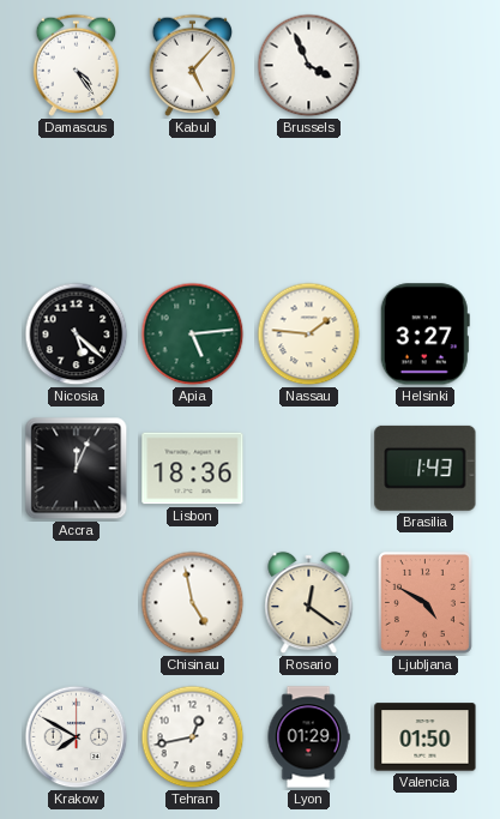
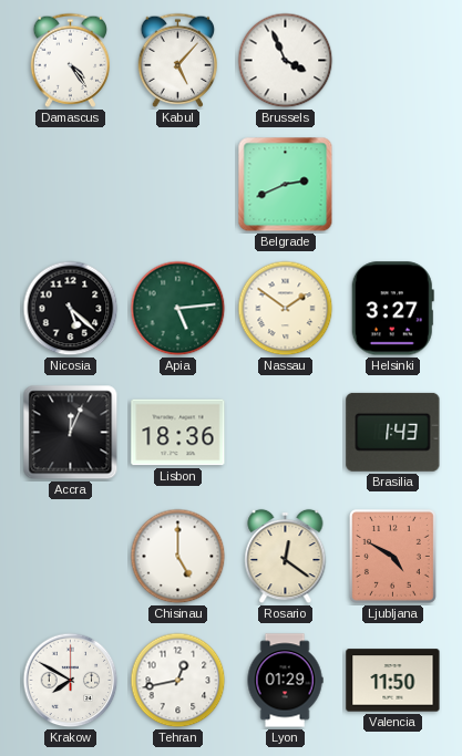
Belgrade: none -> 2:41 (286, 185)
Nassau: 1:46 -> 1:51 (286, 309)
Chisinau: 4:58 -> 5:00 (178, 557)
Valencia: 01:50 -> 11:50 (393, 681)
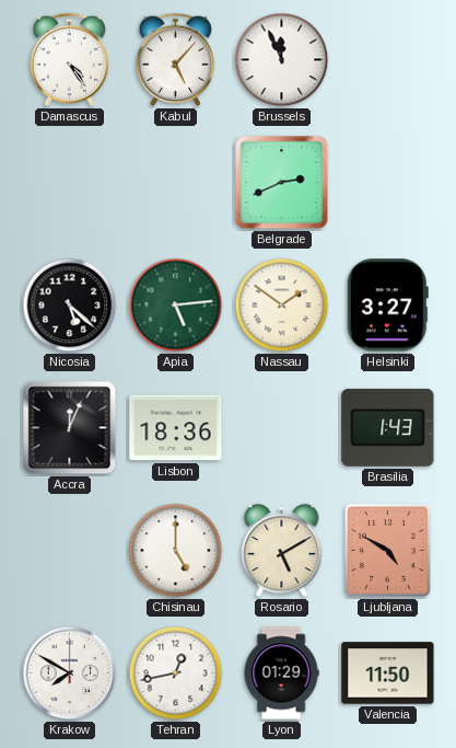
Brussels: 3:56 -> 11:56 (282, 60)
Rosario: 12:21 -> 5:10 (282, 551)
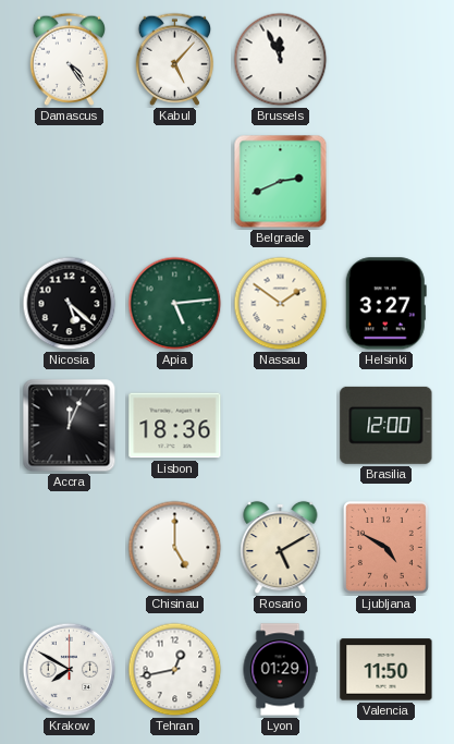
Brasilia: 1:43 -> 12:00 (386, 425)
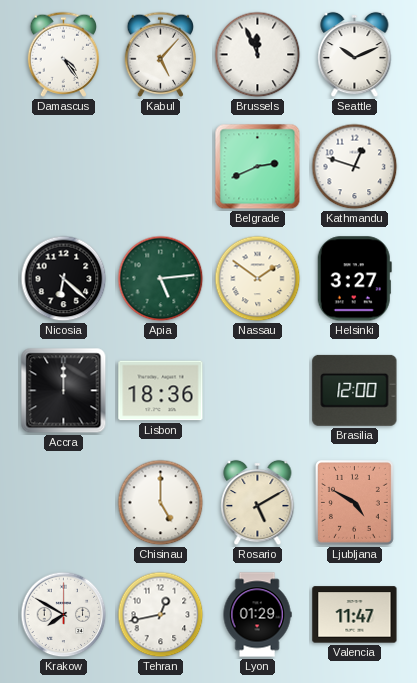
Seattle: none -> 10:11 (355, 55)
Kathmandu: none -> 12:48 (355, 167)
Nicosia: 5:22 -> 6:22 (64, 279)
Accra: 12:04 -> 12:00 (64, 391)
Valencia: 11:50 -> 11:47 (355, 615)
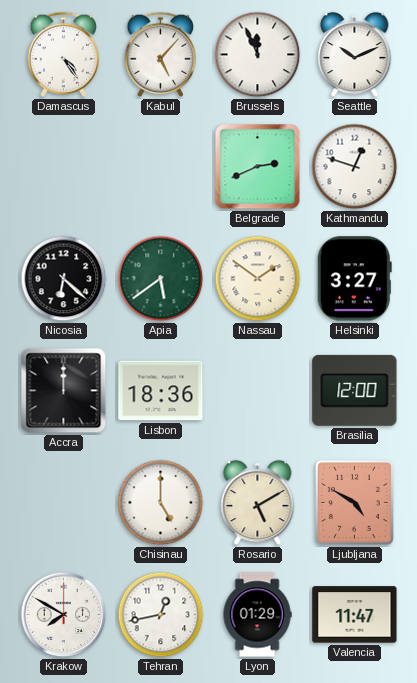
Apia: 5:14 -> 5:39 (161, 279)
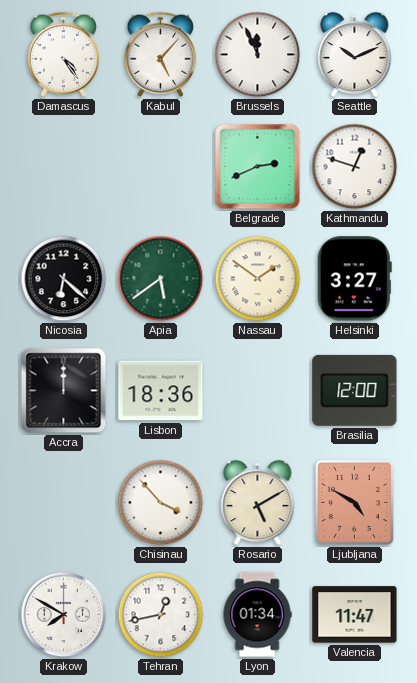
Chisinau: 5:00 -> 3:53 (161, 503)
Lyon: 01:29 -> 01:34 (257, 615)
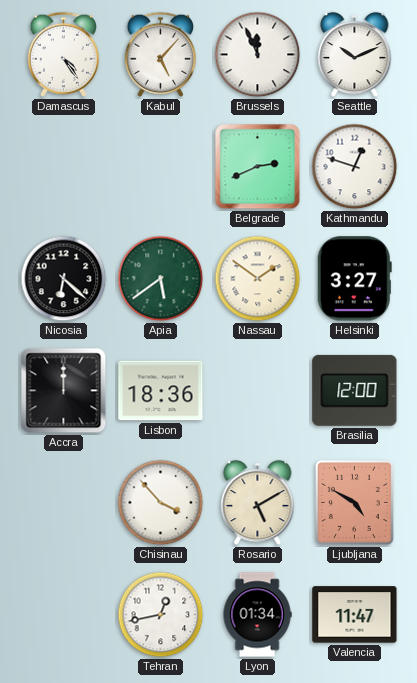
Krakow: 7:50 -> none (64, 615)
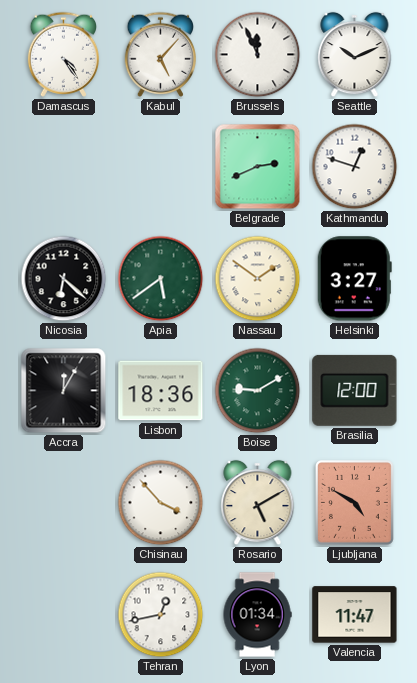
Accra: 12:00 -> 12:05 (64, 391)
Boise: none -> 9:10 (258, 391)
